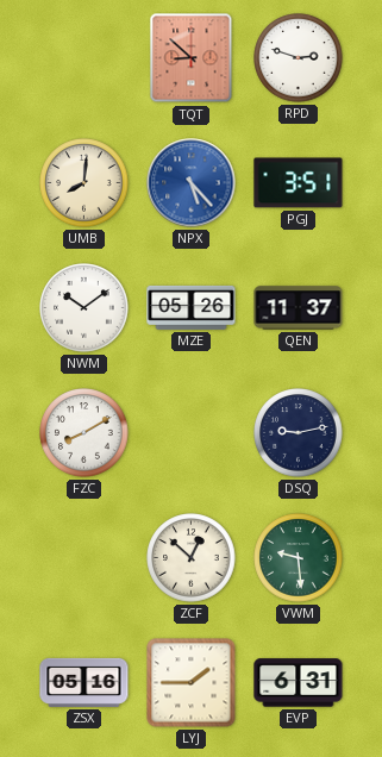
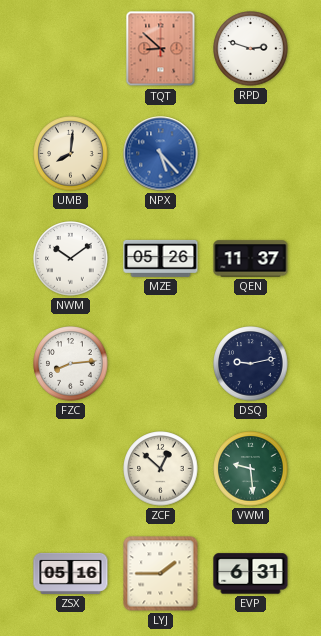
PGJ: 3:51 -> none (299, 183)
FZC: 8:10 -> 8:14 (71, 364)
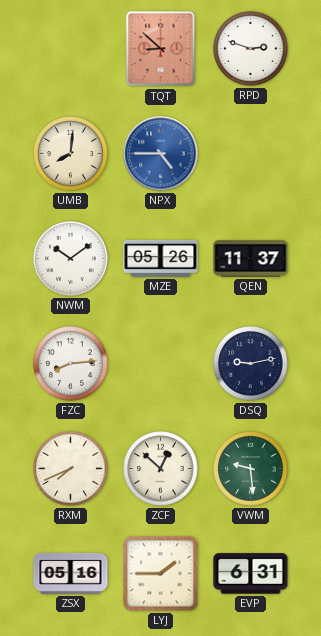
NPX: 5:23 -> 4:45 (161, 154)
RXM: none -> 7:41 (71, 469)
